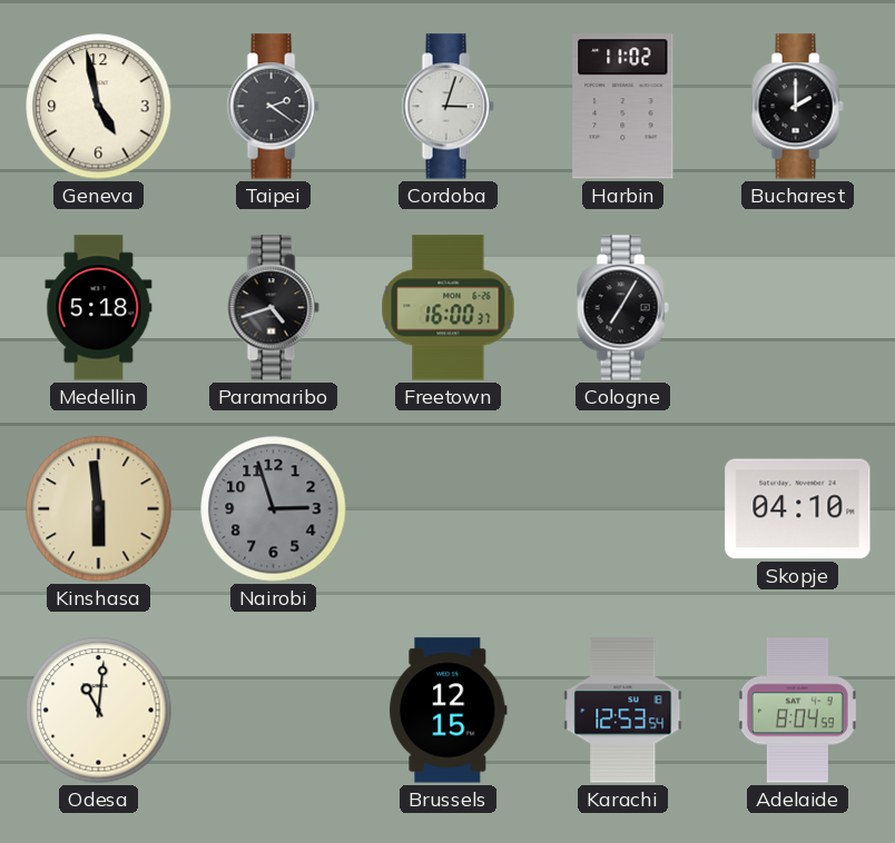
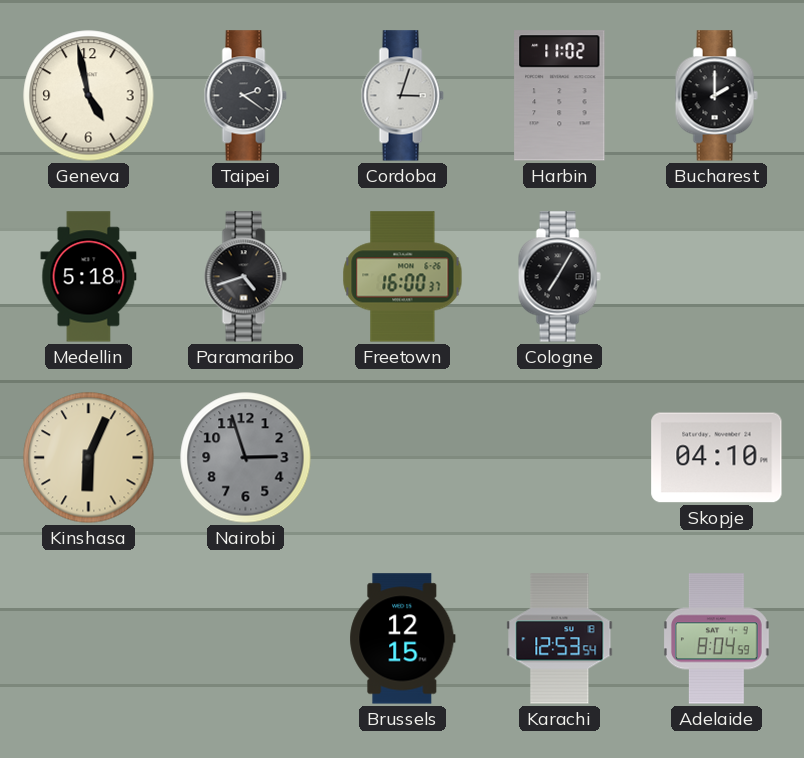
Kinshasa: 5:59 -> 6:04 (89, 458)
Odesa: 11:01 -> none (99, 711)
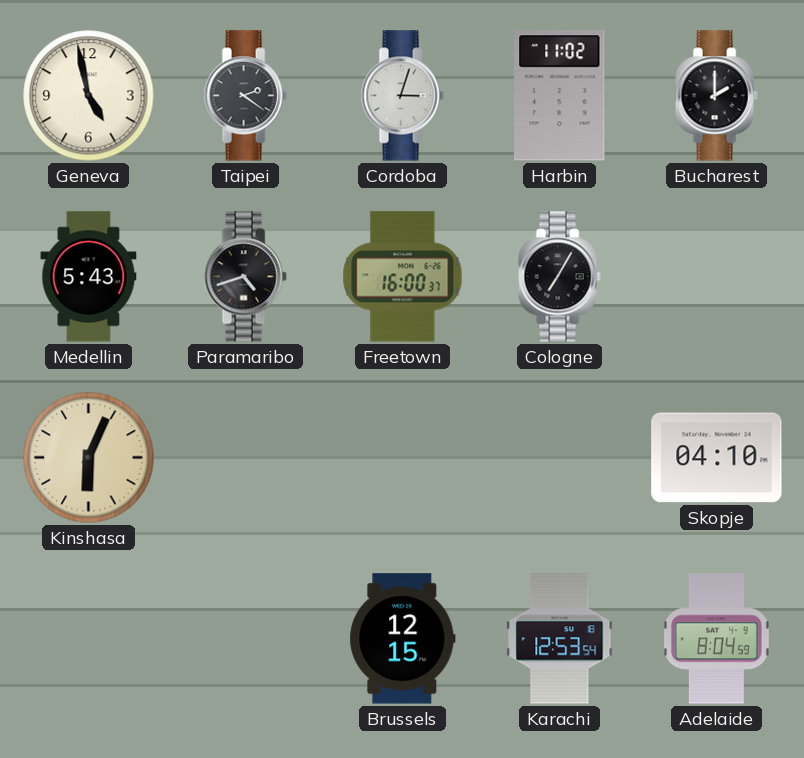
Medellin: 5:18 -> 5:43 (89, 277)
Nairobi: 2:57 -> none (246, 458)
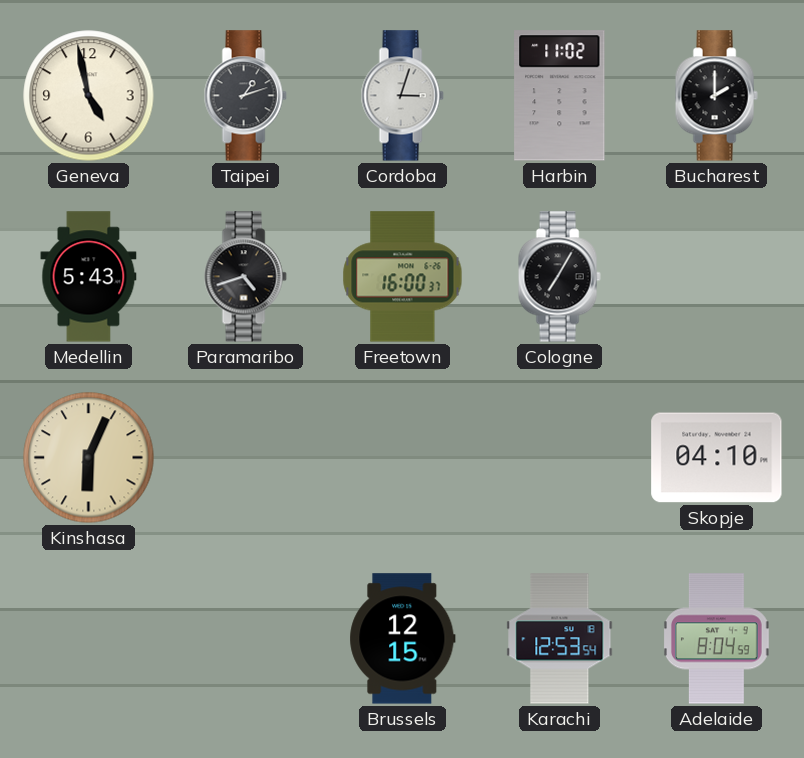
Taipei: 2:21 -> 1:12 (245, 96)
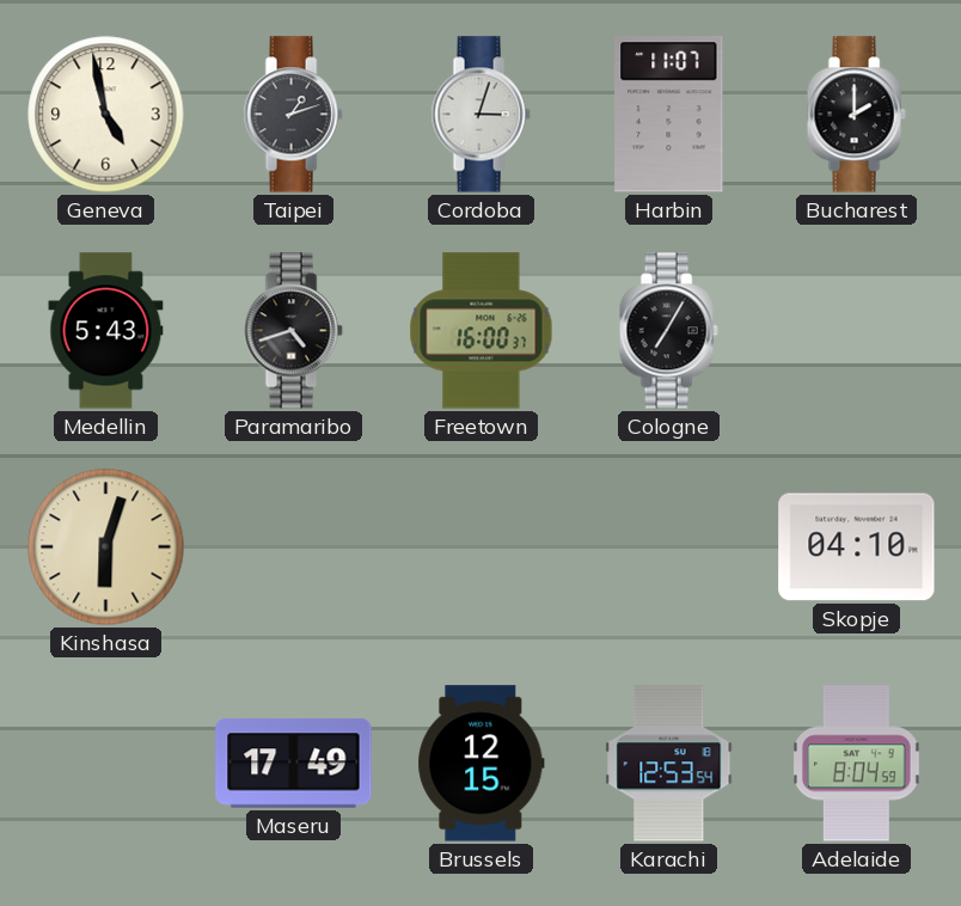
Harbin: 11:02 -> 11:07 (669, 115)
Kinshasa: 6:04 -> 6:03 (106, 547)
Maseru: none -> 17:49 (294, 764)
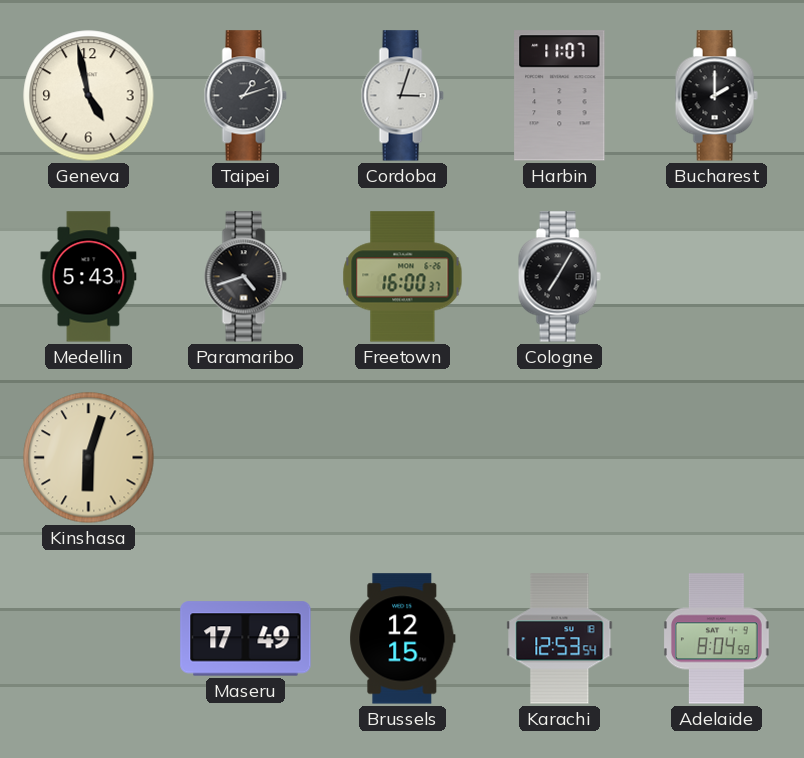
Skopje: 04:10 -> none (857, 547)
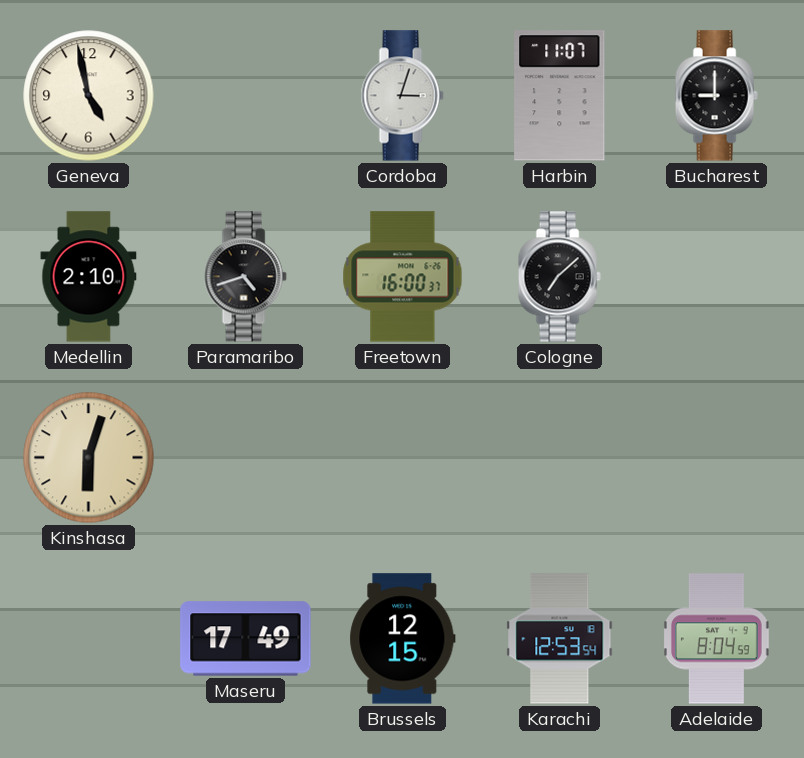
Taipei: 1:12 -> none (245, 96)
Bucharest: 2:00 -> 9:00 (716, 96)
Medellin: 5:43 -> 2:10 (89, 277)
Cologne: 7:05 -> 7:08 (559, 277)
